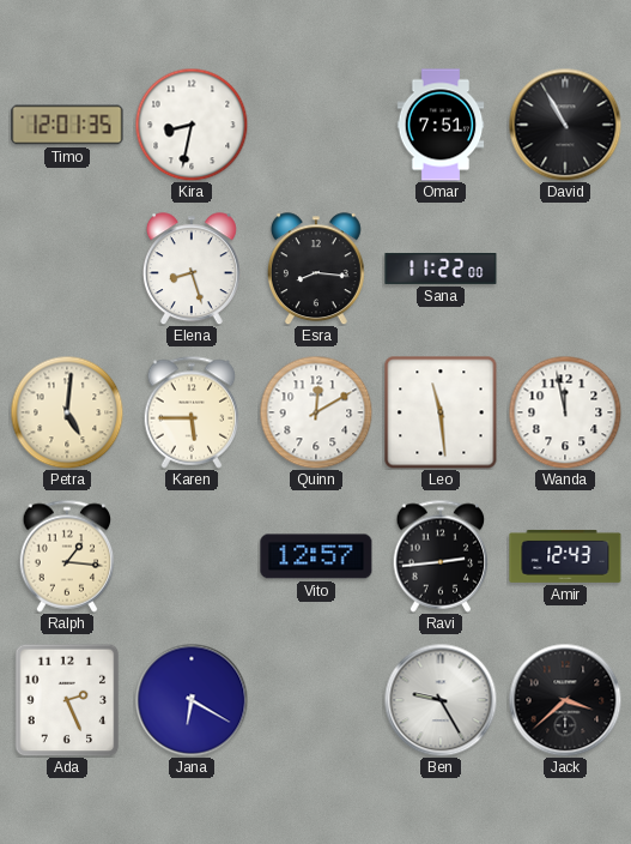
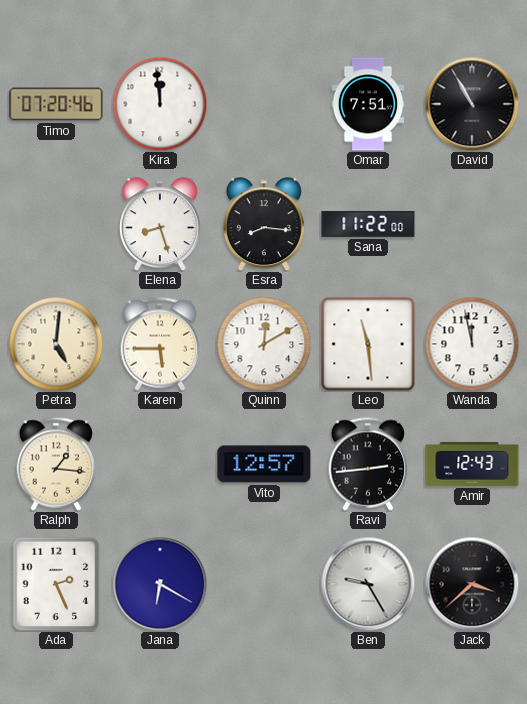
Timo: 12:01 -> 07:20 (56, 104)
Kira: 8:32 -> 11:59 (160, 104)
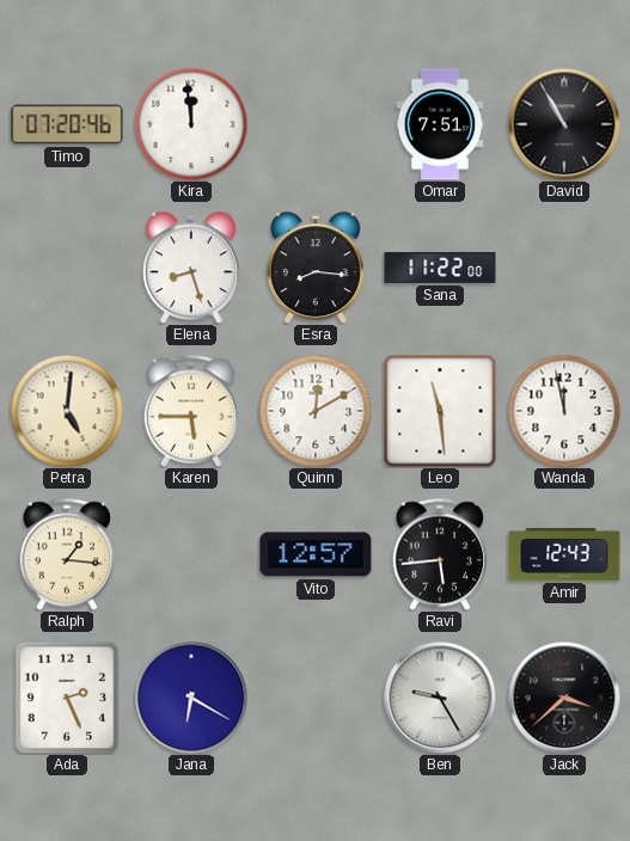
Ravi: 2:44 -> 5:44 (440, 554)
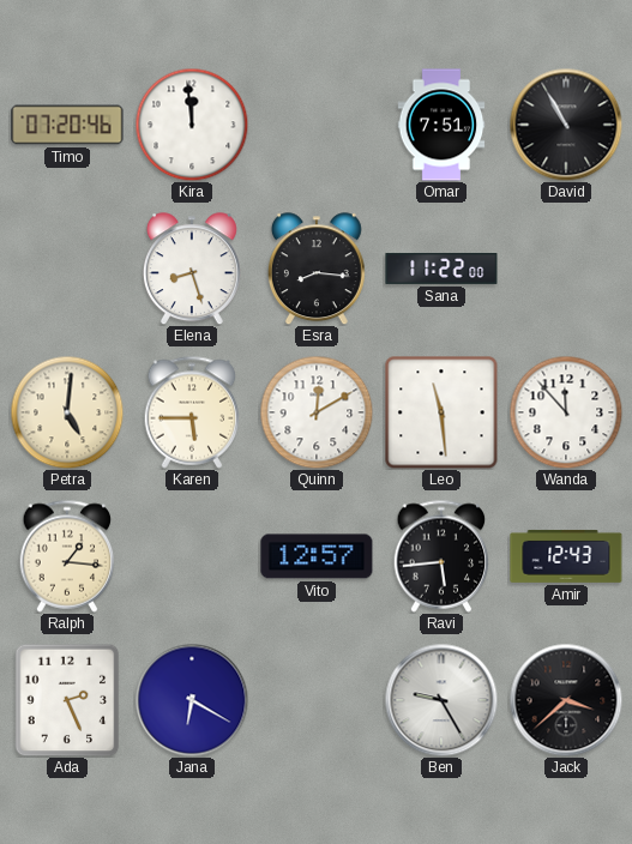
Wanda: 11:58 -> 11:53 (566, 412)
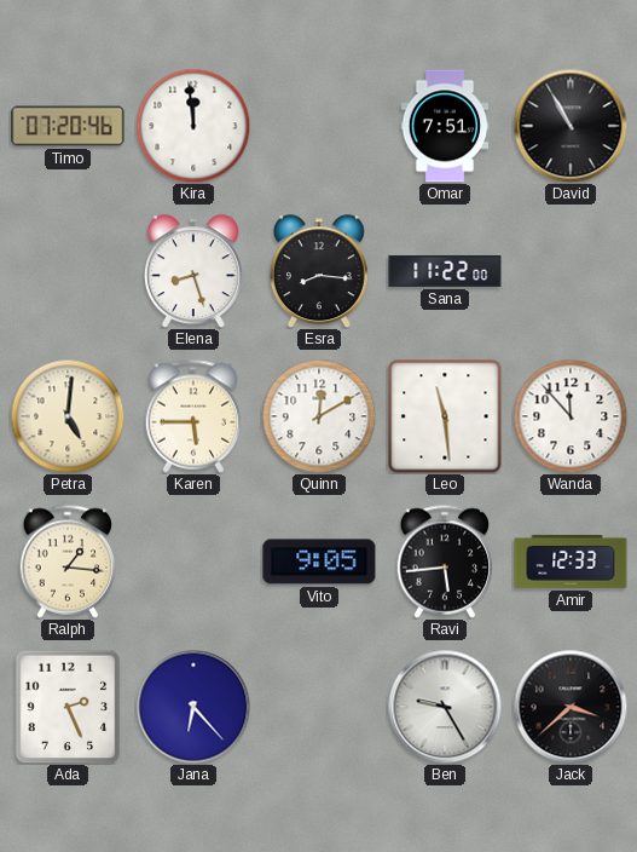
Vito: 12:57 -> 9:05 (319, 562)
Amir: 12:43 -> 12:33 (571, 562)
Jana: 6:20 -> 6:23 (193, 707)
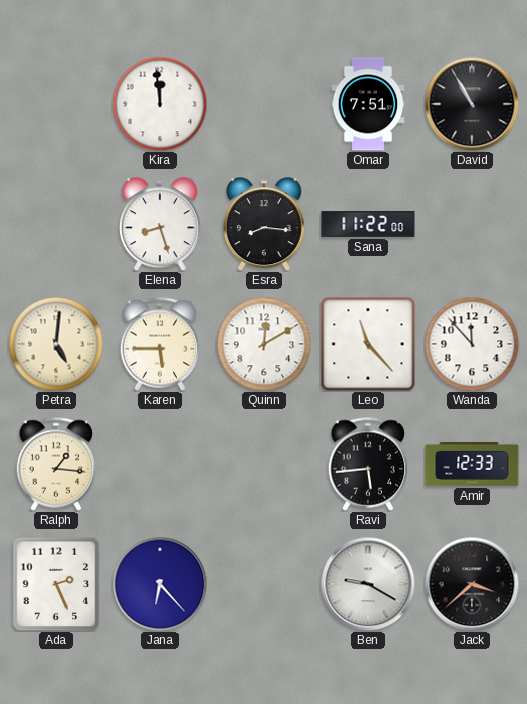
Timo: 07:20 -> none (68, 126)
Leo: 11:29 -> 11:23 (368, 344)
Vito: 9:05 -> none (319, 562)
Ben: 9:25 -> 9:20 (368, 584)
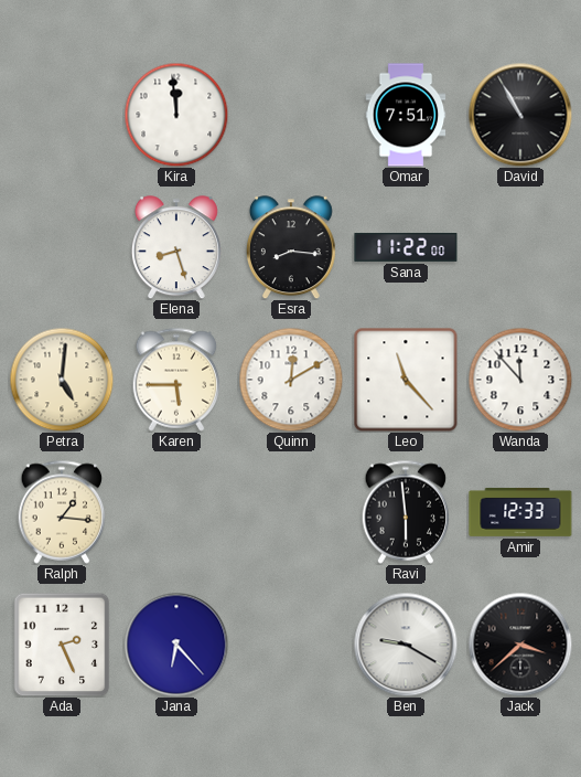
Ravi: 5:44 -> 5:59 (406, 512)
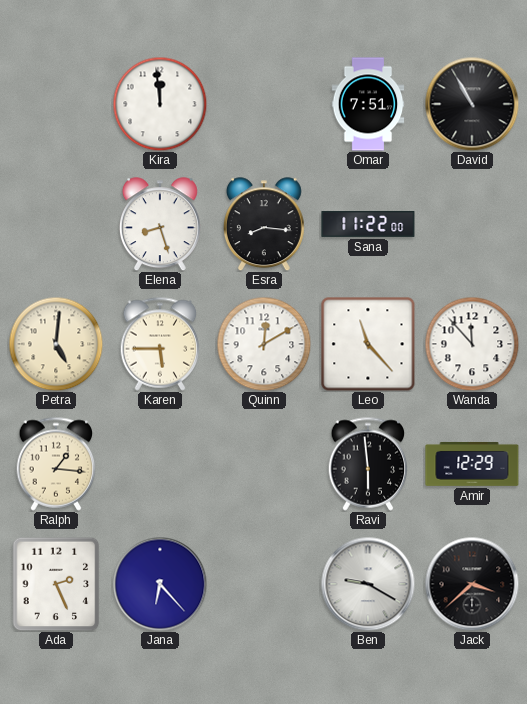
Amir: 12:33 -> 12:29 (472, 464)
